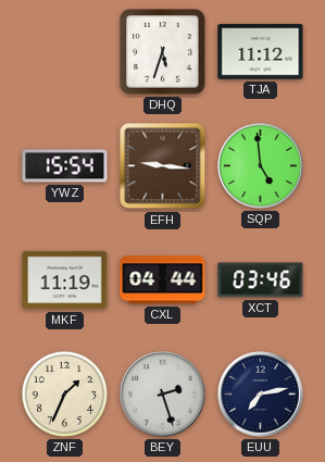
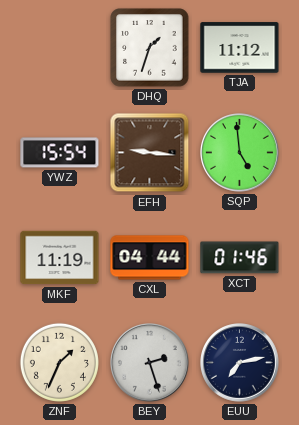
DHQ: 5:33 -> 1:33 (150, 48)
XCT: 03:46 -> 01:46 (240, 258)
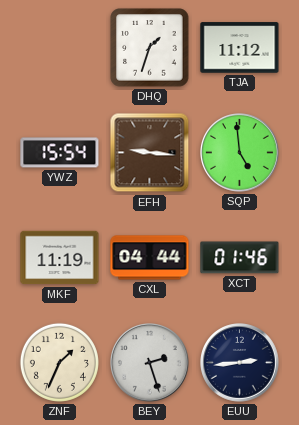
EUU: 7:13 -> 2:44 (240, 363)
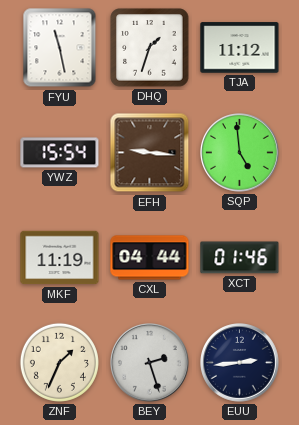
FYU: none -> 11:28 (60, 48)
